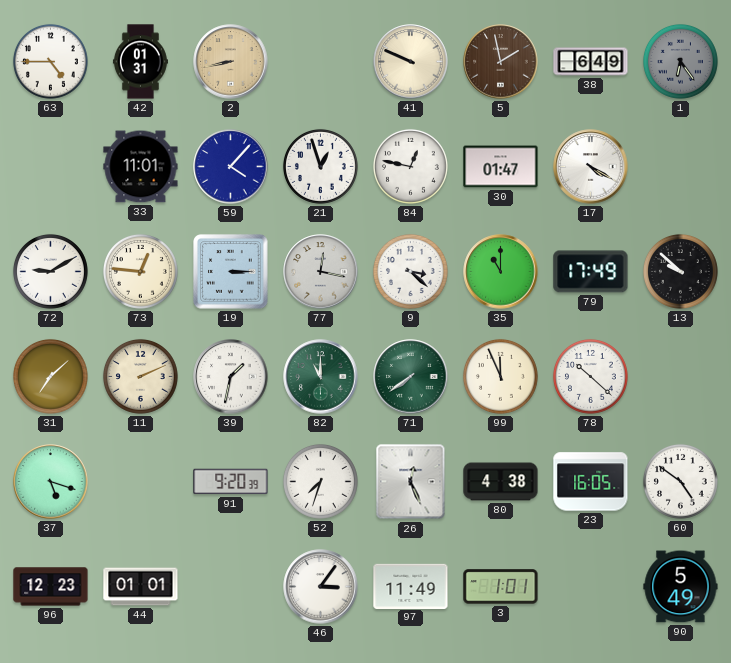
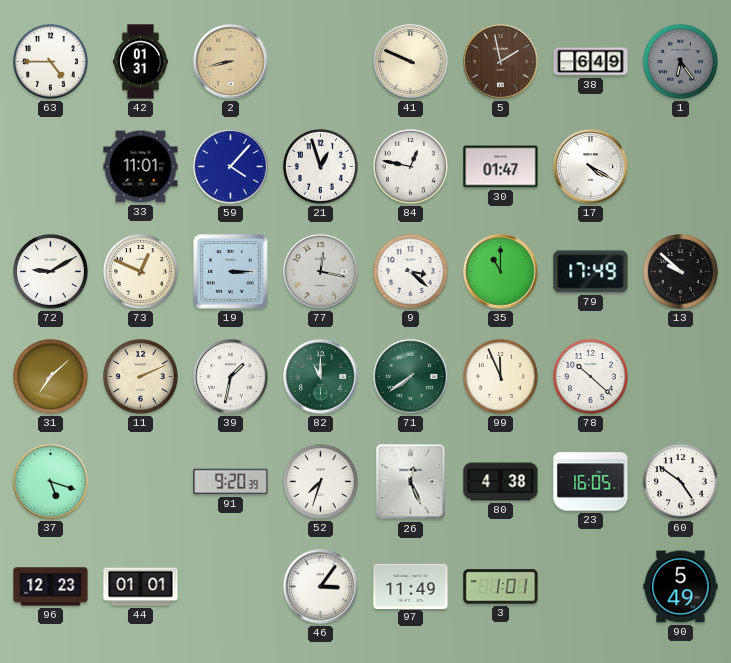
73: 12:46 -> 12:49 (140, 271)
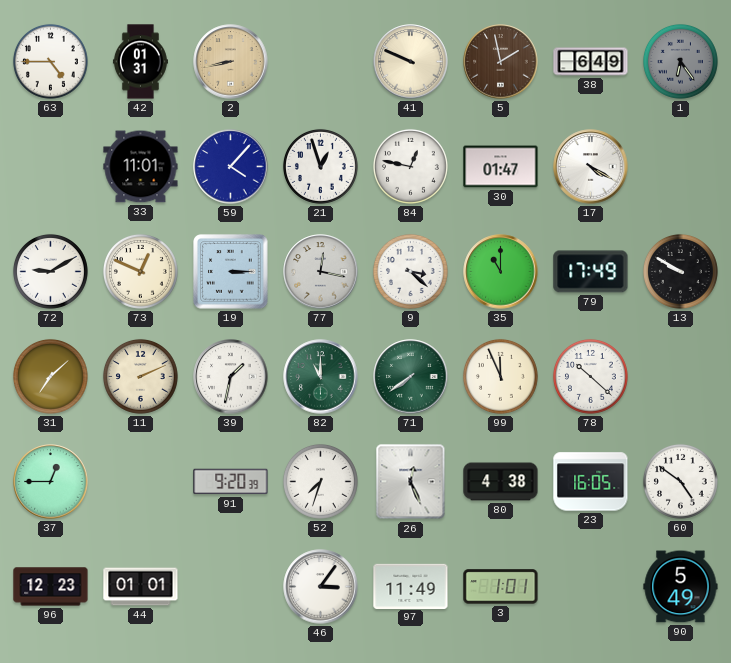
13: 9:52 -> 9:50 (680, 271)
37: 5:18 -> 12:45 (51, 482)
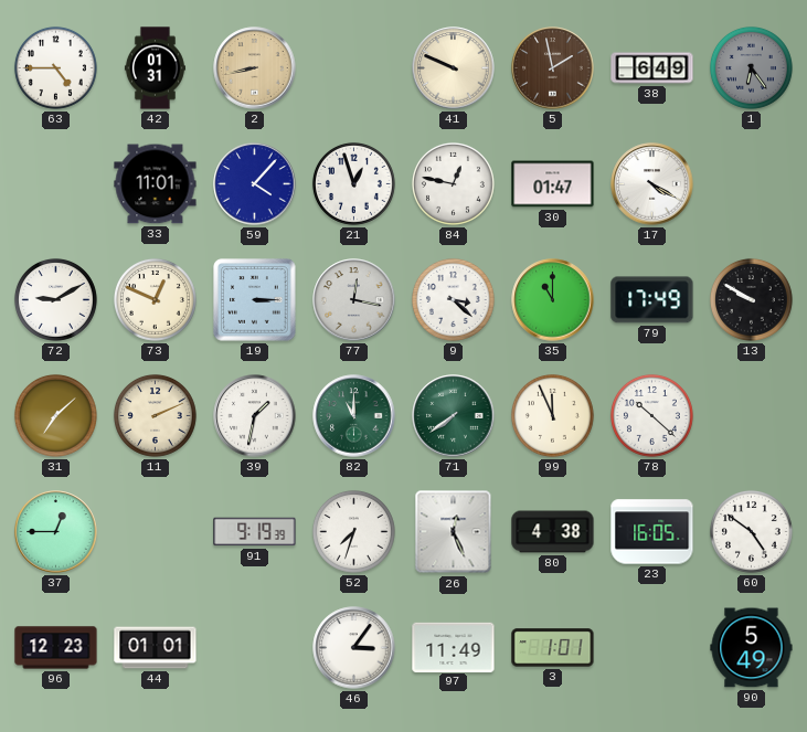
91: 9:20 -> 9:19 (255, 532)
